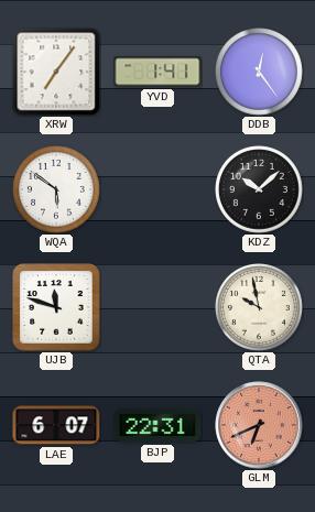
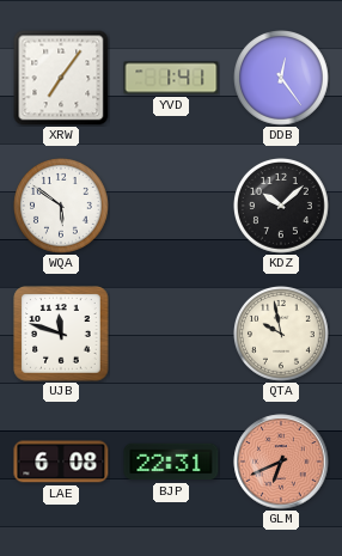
LAE: 6:07 -> 6:08 (61, 462)
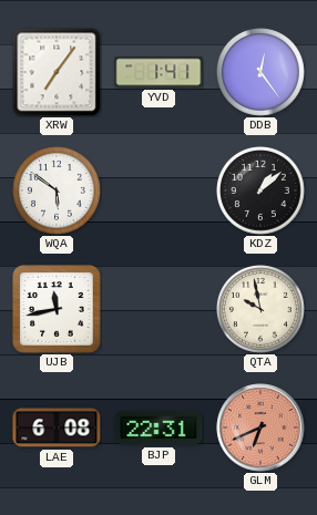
KDZ: 10:08 -> 1:08 (262, 192)
UJB: 11:48 -> 11:43 (57, 309)
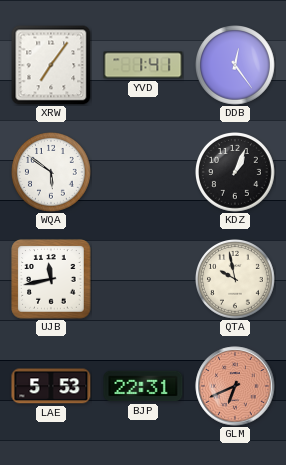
KDZ: 1:08 -> 1:04 (236, 173)
LAE: 6:08 -> 5:53 (51, 386)
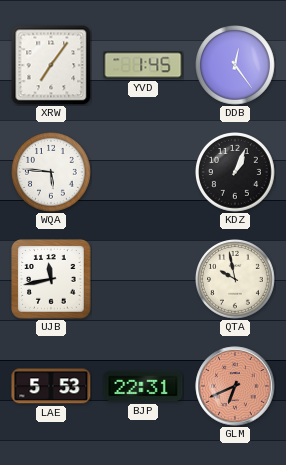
YVD: 1:41 -> 1:45 (143, 65)
WQA: 5:51 -> 5:46 (52, 173)
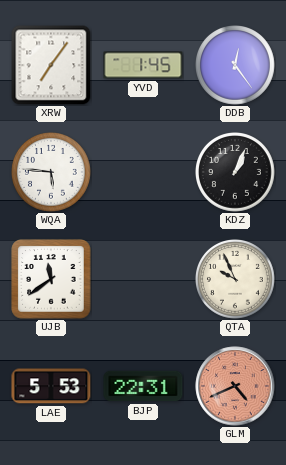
UJB: 11:43 -> 11:39 (51, 279)
QTA: 9:58 -> 9:56 (236, 280)
GLM: 6:41 -> 4:41 (235, 386)
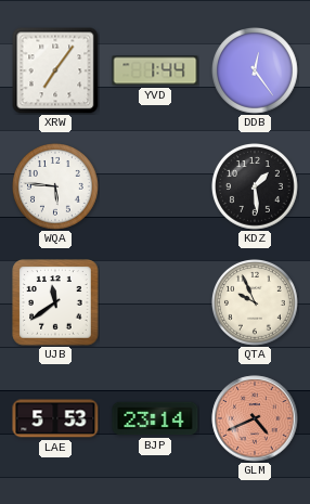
YVD: 1:45 -> 1:44 (155, 70)
KDZ: 1:04 -> 1:29 (256, 188)
BJP: 22:31 -> 23:14 (155, 418)
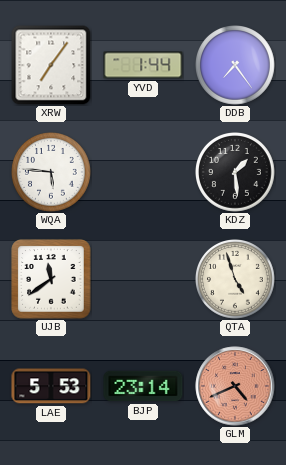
DDB: 12:24 -> 7:24 (236, 66)
QTA: 9:56 -> 4:57 (236, 280)
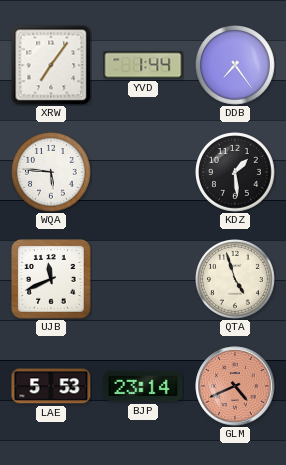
UJB: 11:39 -> 11:41 (51, 279)
